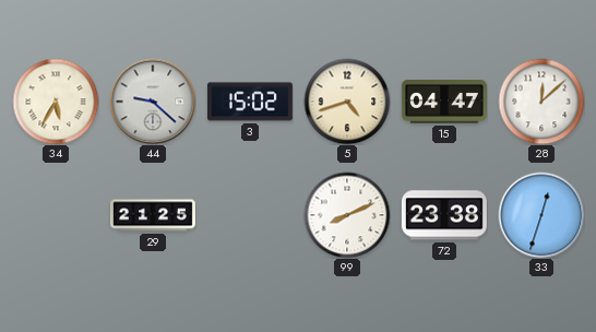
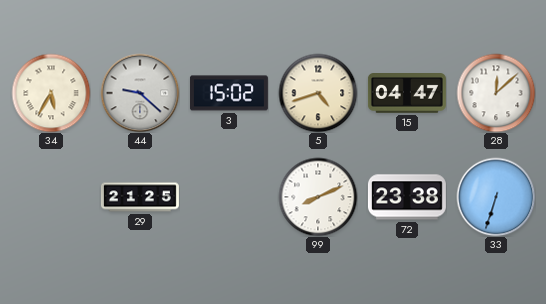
33: 12:33 -> 6:33 (496, 197)
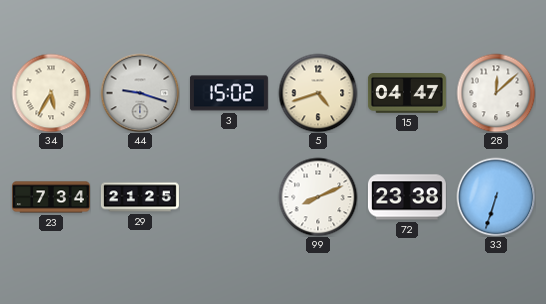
44: 9:22 -> 9:18 (140, 93)
23: none -> 7:34 (51, 197)
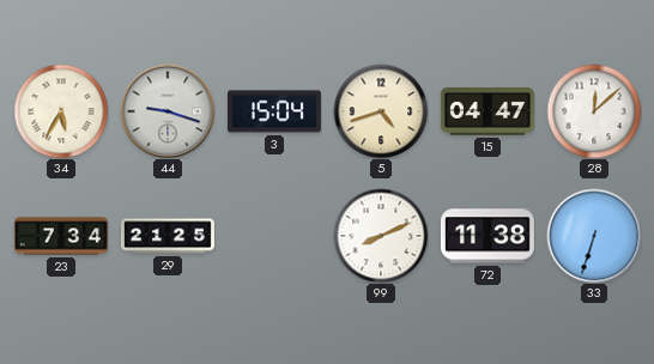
3: 15:02 -> 15:04 (274, 111)
72: 23:38 -> 11:38 (488, 236)
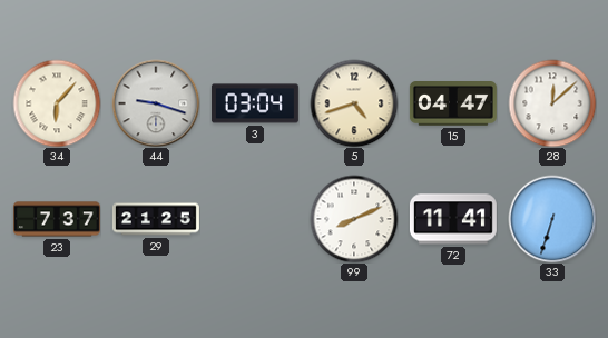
34: 5:35 -> 6:07 (57, 103)
3: 15:04 -> 03:04 (255, 103)
23: 7:34 -> 7:37 (57, 219)
72: 11:38 -> 11:41 (453, 219)
